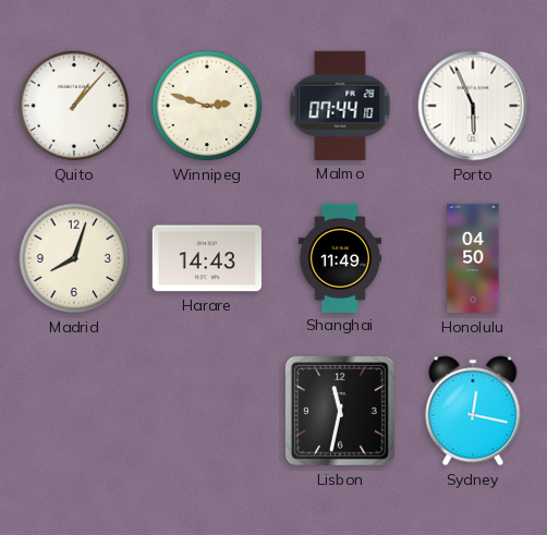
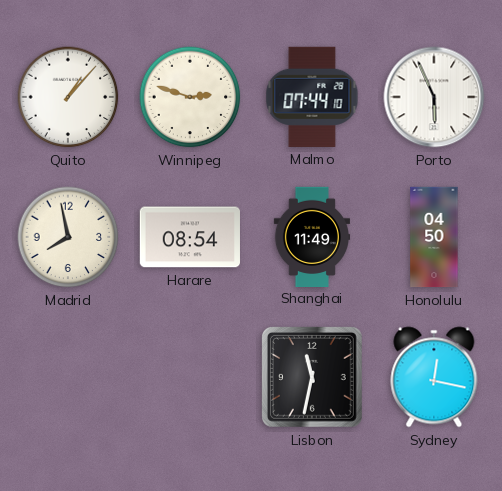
Madrid: 8:03 -> 7:58 (68, 237)
Harare: 14:43 -> 08:54 (190, 237)
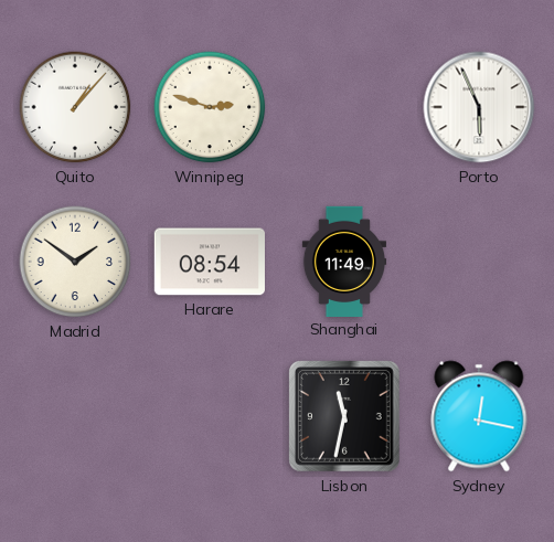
Malmo: 07:44 -> none (312, 97)
Madrid: 7:58 -> 1:51 (75, 262)
Honolulu: 04:50 -> none (434, 237)
